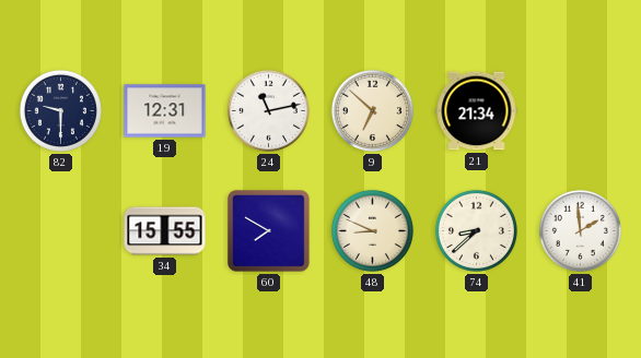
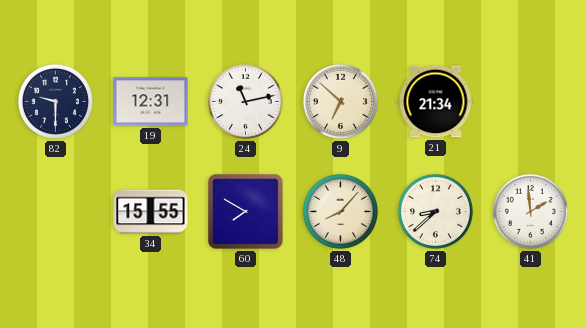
48: 8:49 -> 8:07 (340, 211)
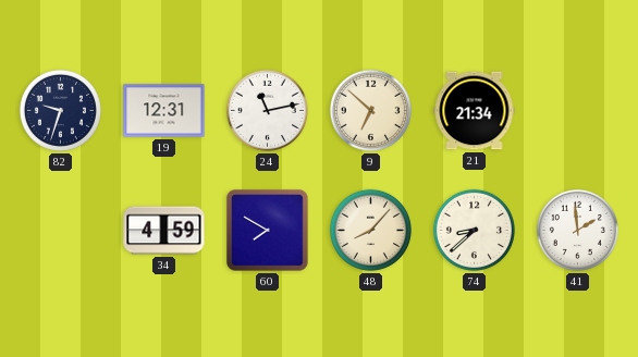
82: 9:30 -> 9:33 (60, 110)
34: 15:55 -> 4:59 (164, 231)
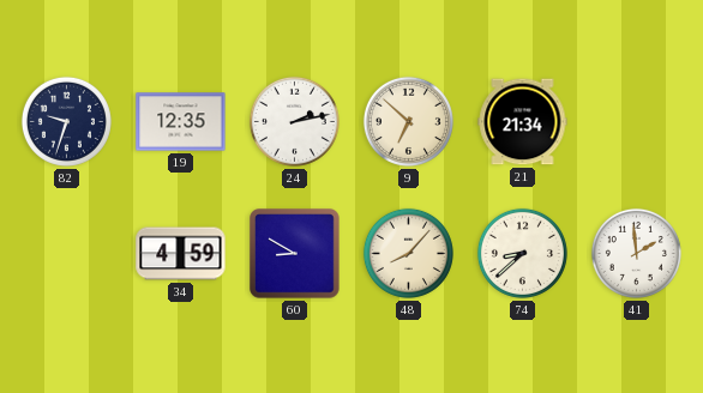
19: 12:31 -> 12:35 (181, 122)
24: 11:13 -> 2:13 (294, 121)
60: 7:50 -> 8:50 (295, 254)
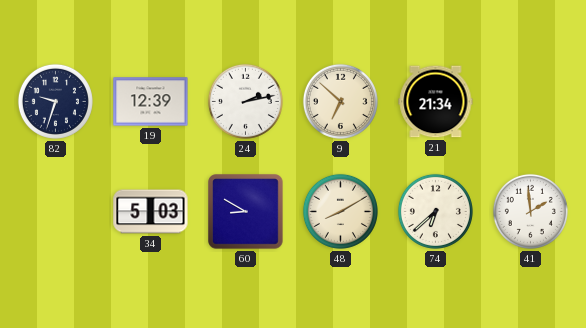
19: 12:35 -> 12:39 (151, 102)
34: 4:59 -> 5:03 (151, 212)
48: 8:07 -> 8:10 (340, 211)
74: 8:38 -> 6:38 (435, 211)
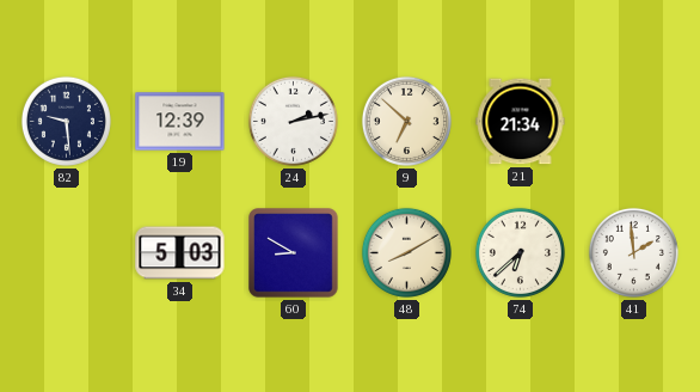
82: 9:33 -> 9:29 (66, 121)
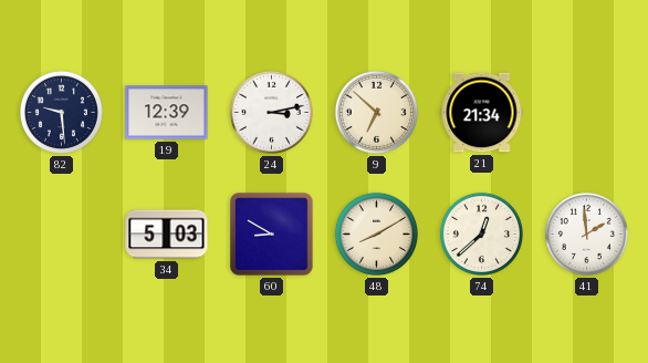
24: 2:13 -> 3:13 (271, 112)
74: 6:38 -> 12:38 (481, 234)
